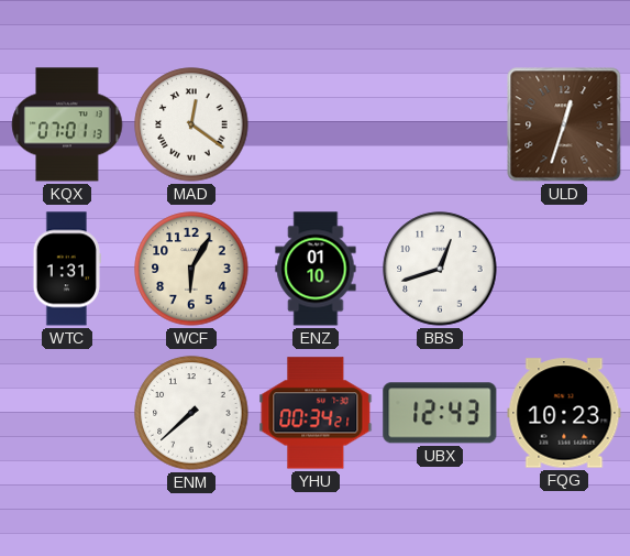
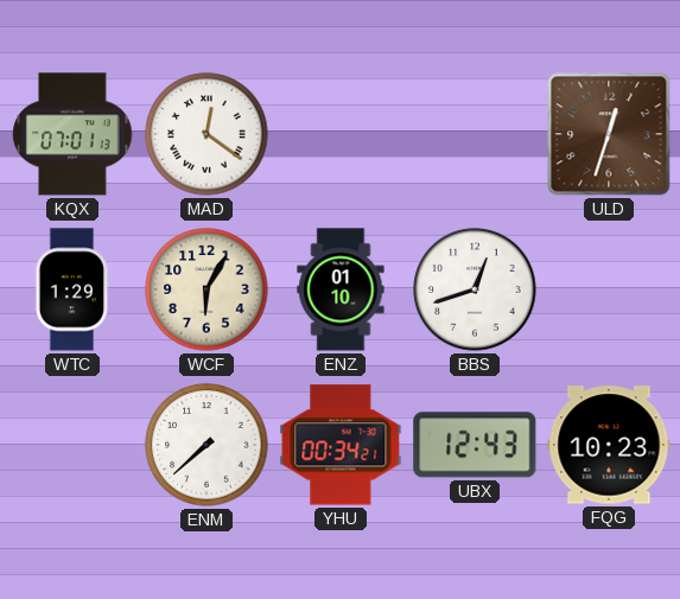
WTC: 1:31 -> 1:29 (71, 289)
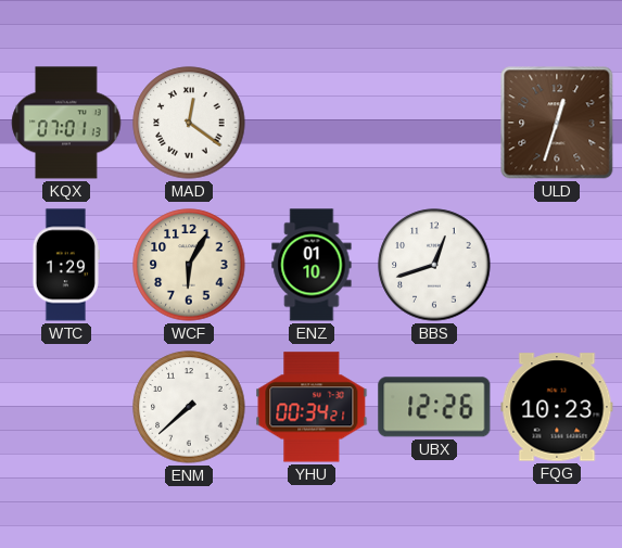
UBX: 12:43 -> 12:26 (434, 407)
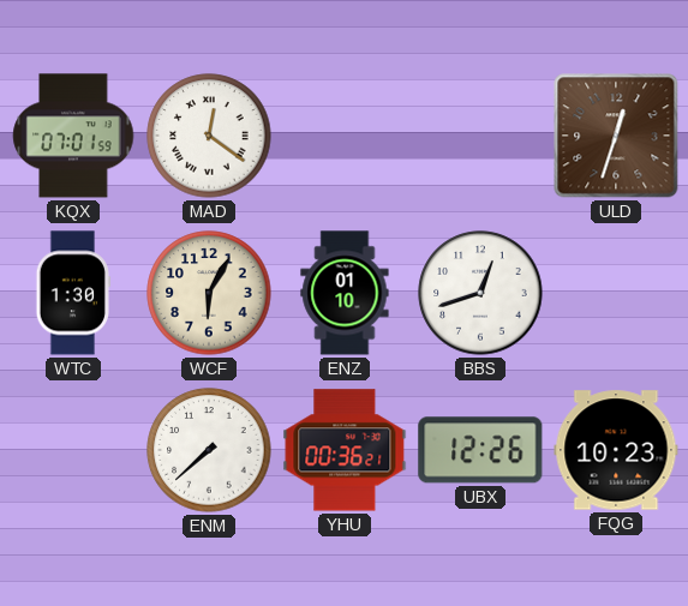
KQX: 07:01:13 -> 07:01:59 (73, 136)
WTC: 1:29 -> 1:30 (72, 293)
YHU: 00:34 -> 00:36 (345, 450)
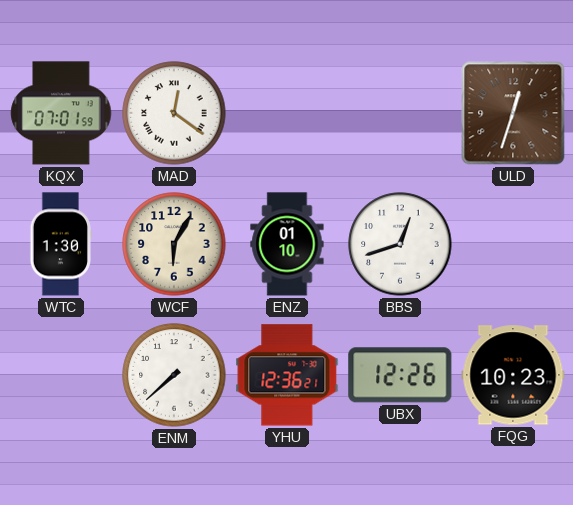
YHU: 00:36 -> 12:36 (287, 375)
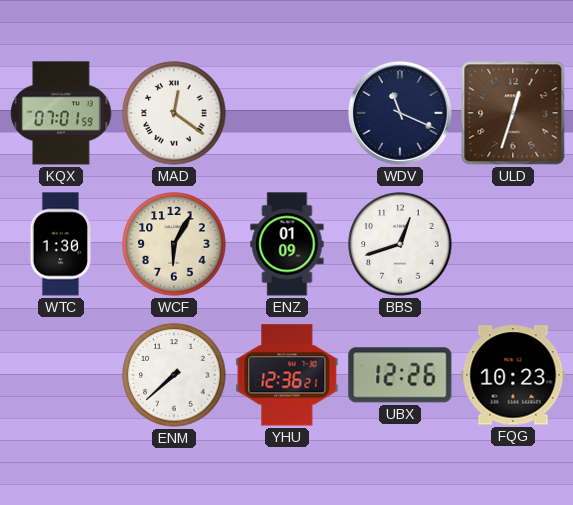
WDV: none -> 11:19 (400, 113)
ENZ: 01:10 -> 01:09 (287, 244)
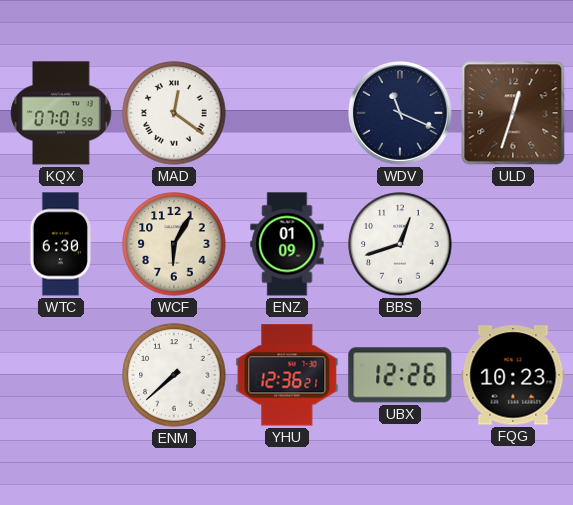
WTC: 1:30 -> 6:30 (60, 244)
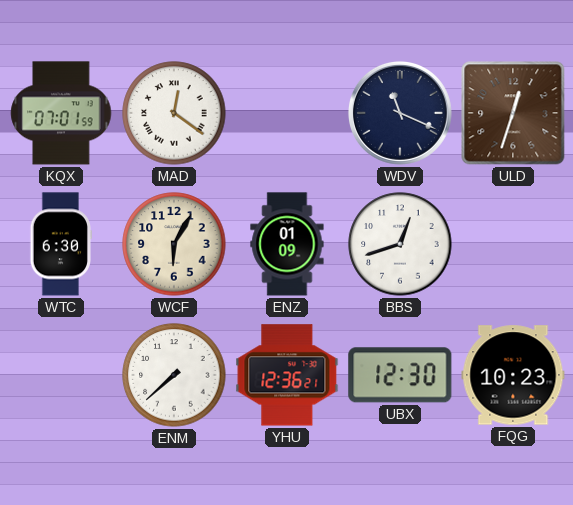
UBX: 12:26 -> 12:30 (400, 375)
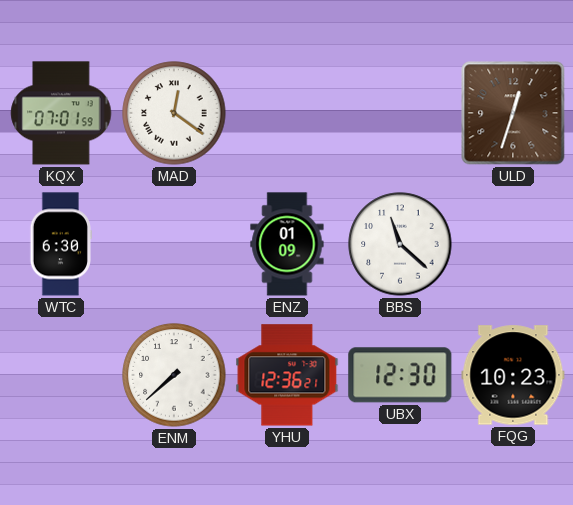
WDV: 11:19 -> none (400, 113)
WCF: 6:05 -> none (174, 244)
BBS: 12:42 -> 11:22 (400, 244)
